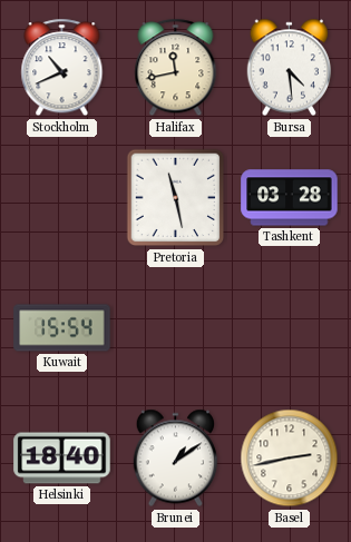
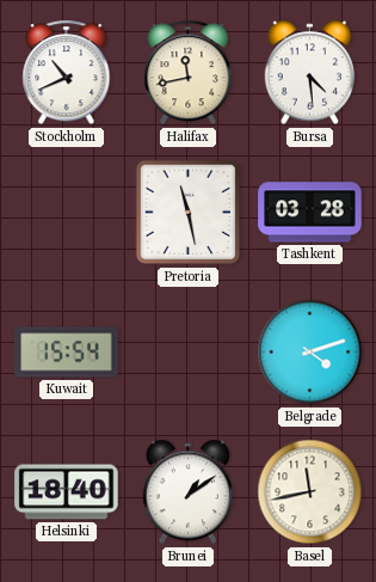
Belgrade: none -> 4:12 (310, 353)
Basel: 2:43 -> 11:43 (310, 492)
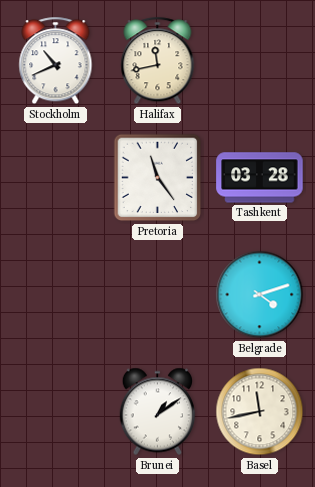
Bursa: 4:29 -> none (310, 73)
Pretoria: 11:28 -> 11:24 (158, 178)
Kuwait: 15:54 -> none (67, 353)
Helsinki: 18:40 -> none (67, 492)
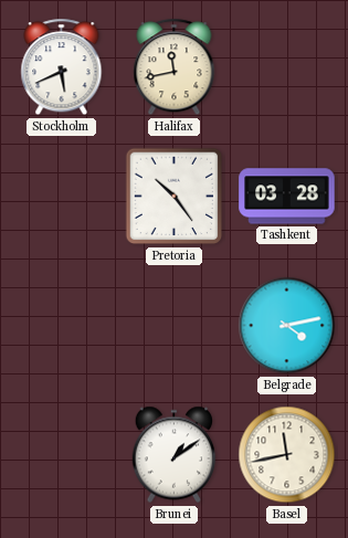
Stockholm: 10:41 -> 5:41 (62, 67)
Pretoria: 11:24 -> 10:24 (175, 197)
Belgrade: 4:12 -> 4:13 (287, 326)
